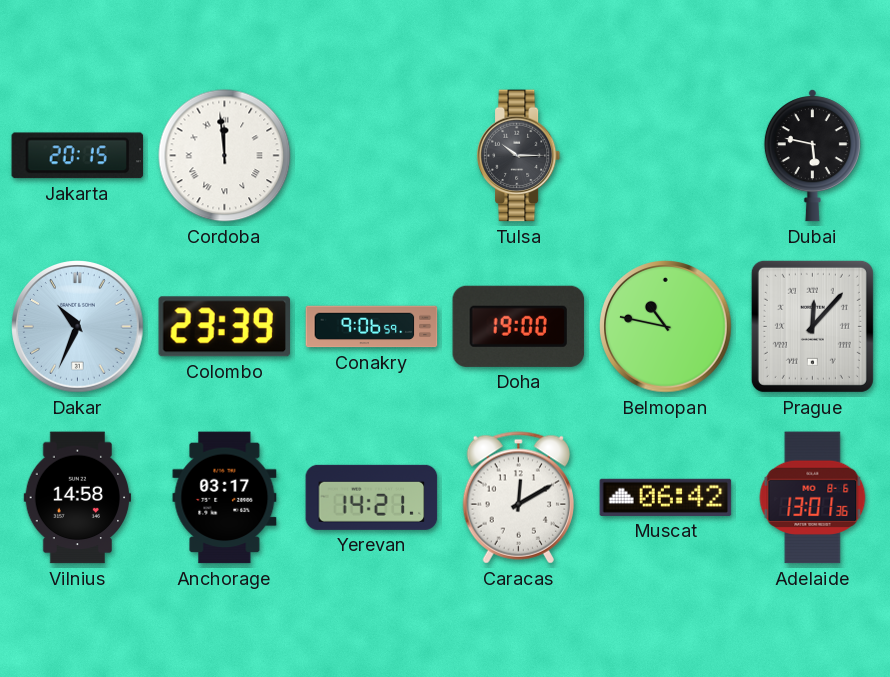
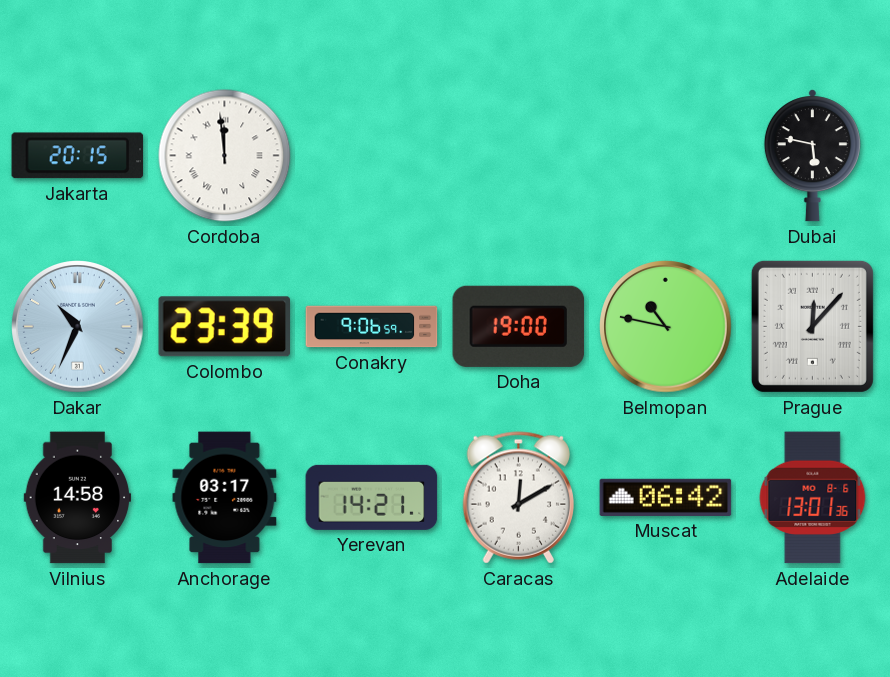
Tulsa: 10:15 -> none (519, 156)
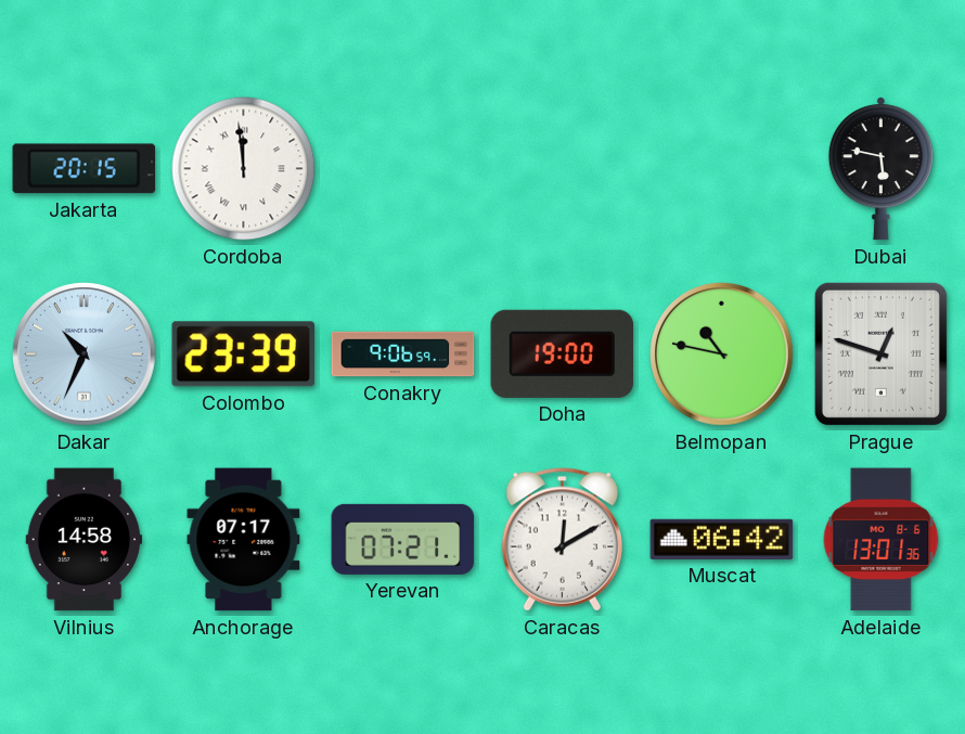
Prague: 12:07 -> 12:48 (880, 353)
Anchorage: 03:17 -> 07:17 (244, 540)
Yerevan: 14:21 -> 07:21 (403, 539)
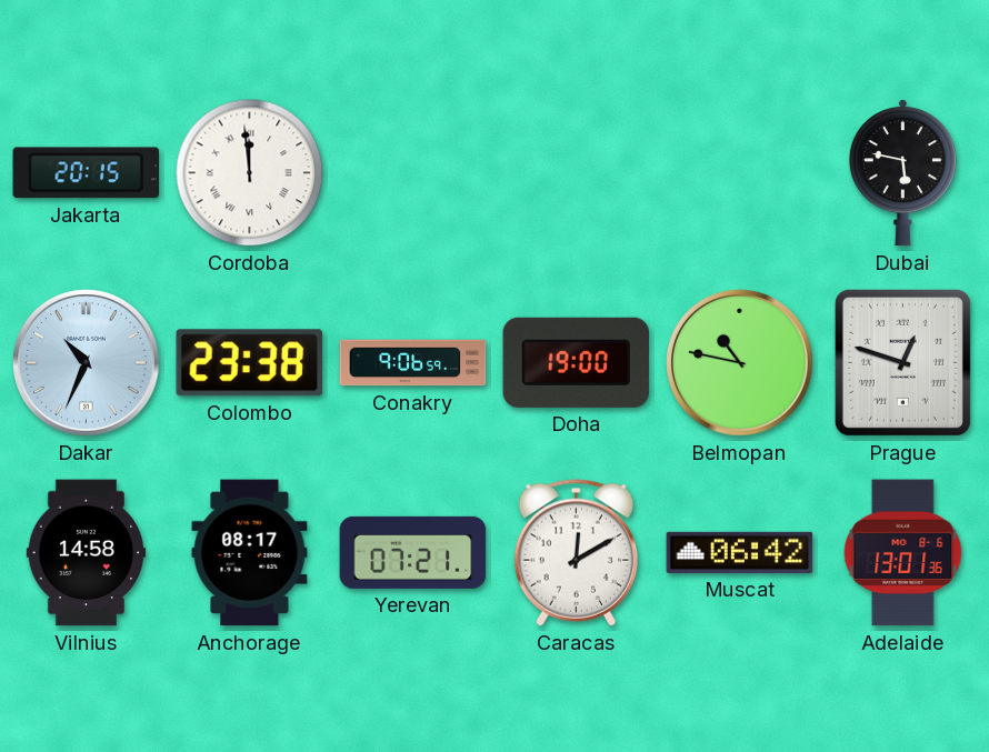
Colombo: 23:39 -> 23:38 (250, 363)
Anchorage: 07:17 -> 08:17 (250, 553)
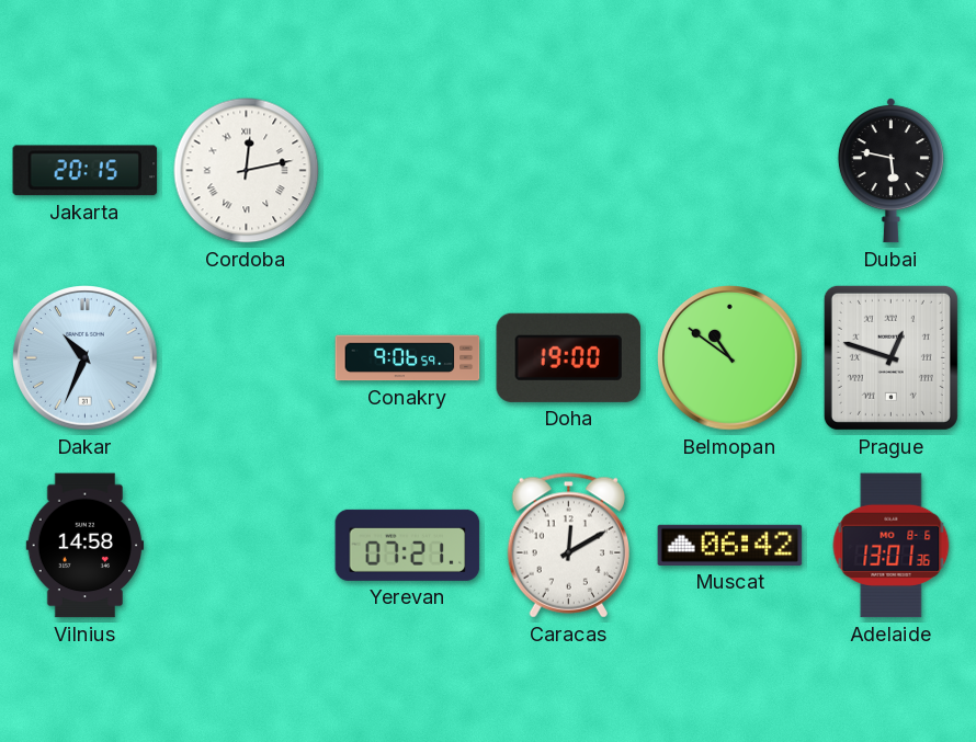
Cordoba: 11:59 -> 12:13 (247, 171)
Colombo: 23:38 -> none (250, 363)
Belmopan: 10:47 -> 10:51 (730, 358)
Anchorage: 08:17 -> none (250, 553)
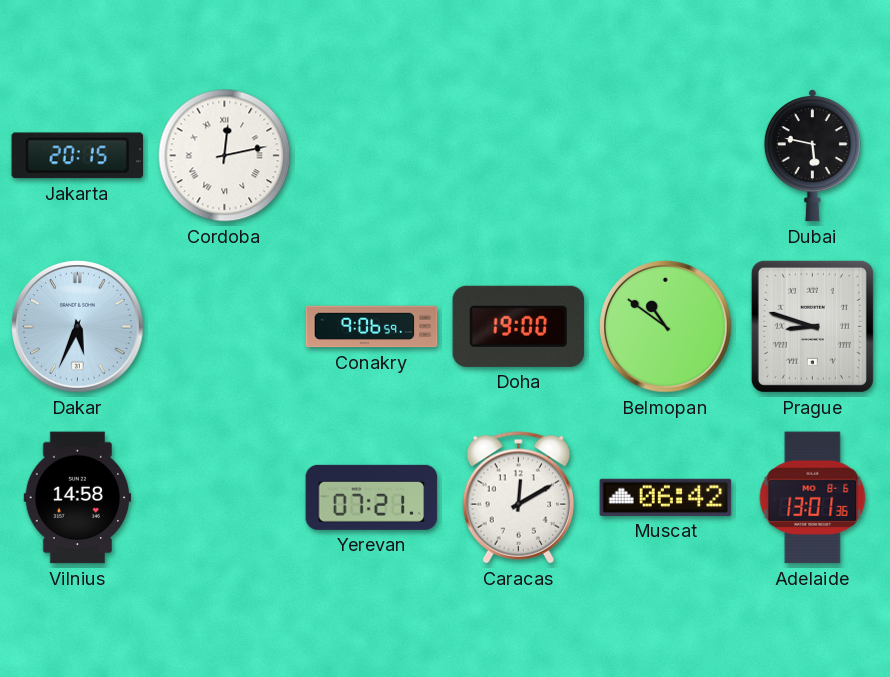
Dakar: 10:34 -> 5:34 (78, 327)
Prague: 12:48 -> 8:48 (812, 326)
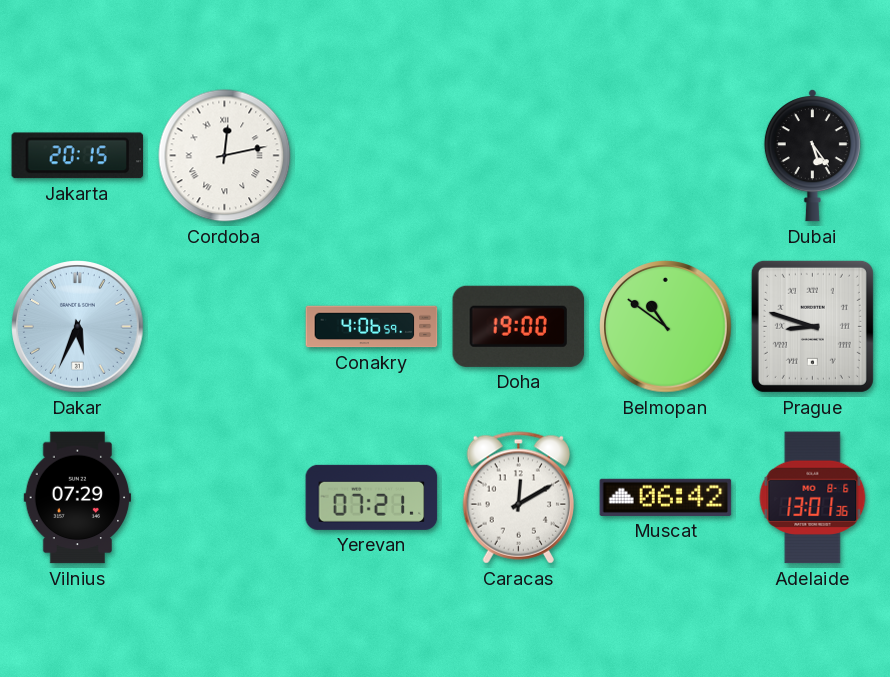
Dubai: 5:47 -> 5:24 (812, 156)
Conakry: 9:06 -> 4:06 (372, 327)
Vilnius: 14:58 -> 07:29 (78, 498)
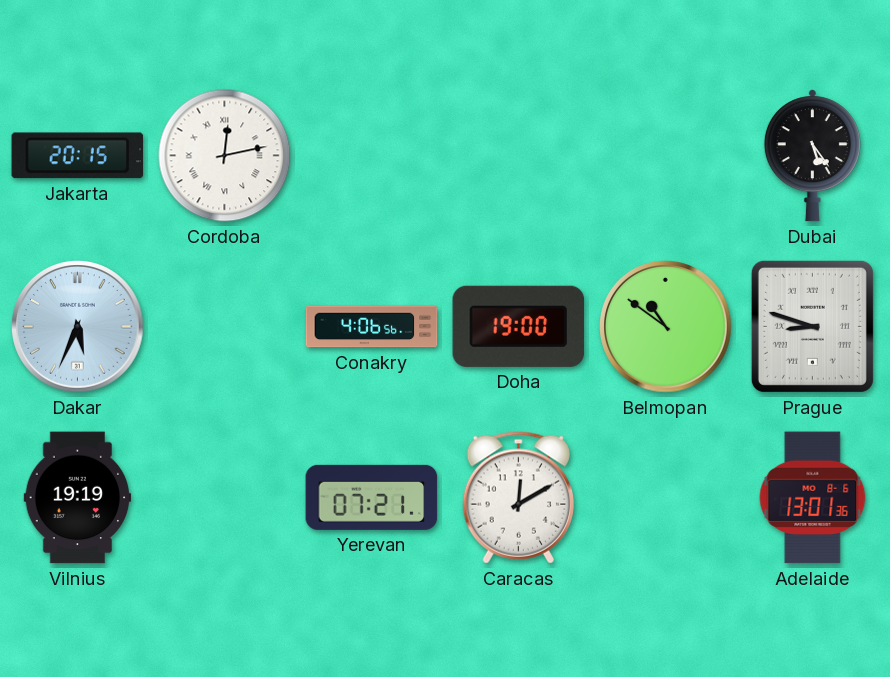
Conakry: 4:06:59 -> 4:06:56 (372, 327)
Vilnius: 07:29 -> 19:19 (78, 498)
Muscat: 06:42 -> none (666, 497)
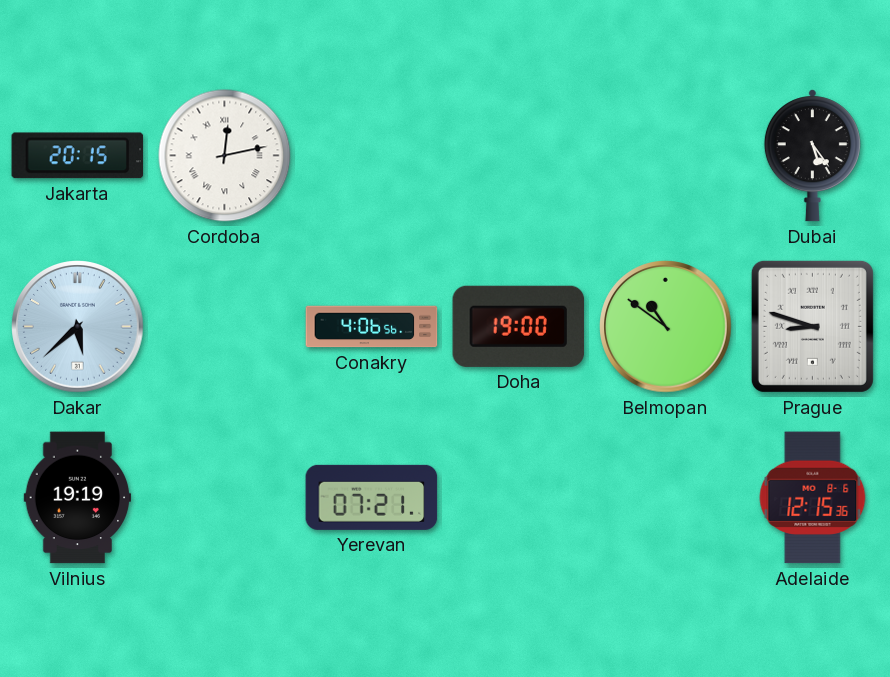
Dakar: 5:34 -> 5:38 (78, 327)
Caracas: 12:10 -> none (518, 498)
Adelaide: 13:01 -> 12:15 (813, 498)
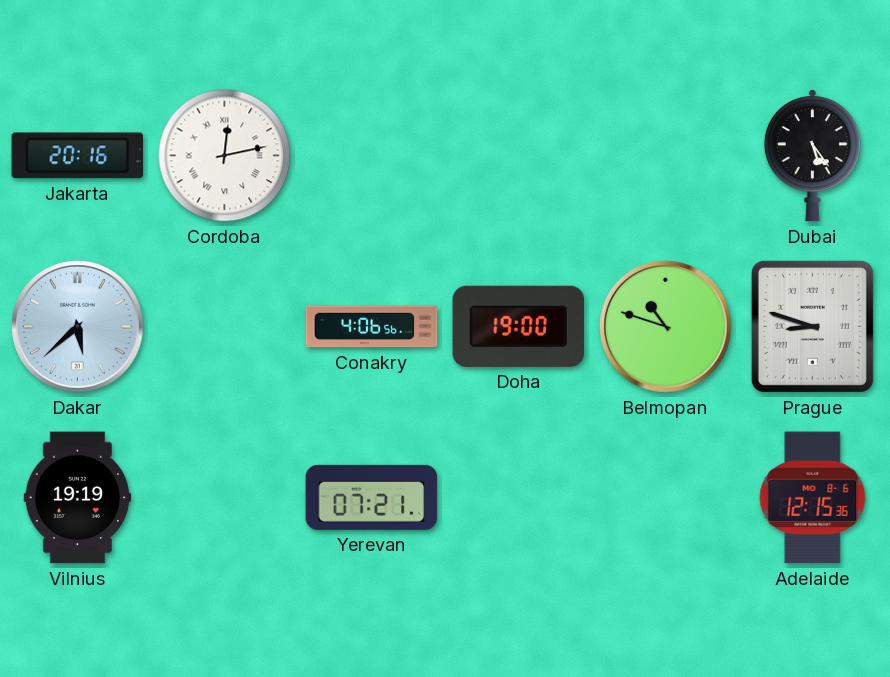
Jakarta: 20:15 -> 20:16 (78, 156)
Belmopan: 10:51 -> 10:48 (666, 327)
